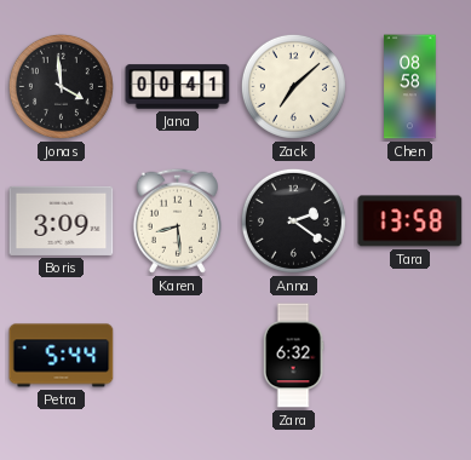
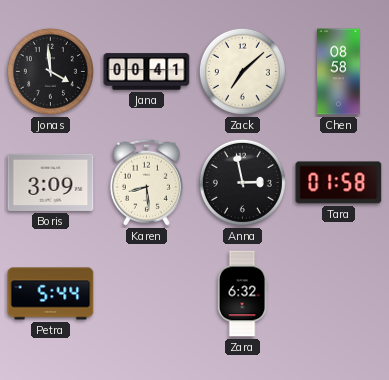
Anna: 2:21 -> 2:58 (242, 182)
Tara: 13:58 -> 01:58 (339, 183)
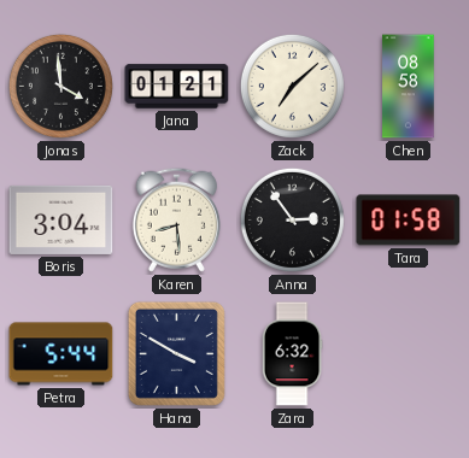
Jana: 00:41 -> 01:21 (177, 87)
Boris: 3:09 -> 3:04 (61, 219)
Anna: 2:58 -> 2:54 (292, 219)
Hana: none -> 3:50 (176, 353)
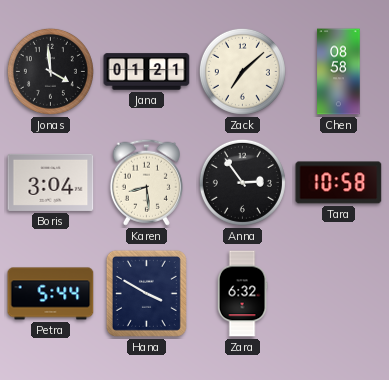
Tara: 01:58 -> 10:58 (339, 183)
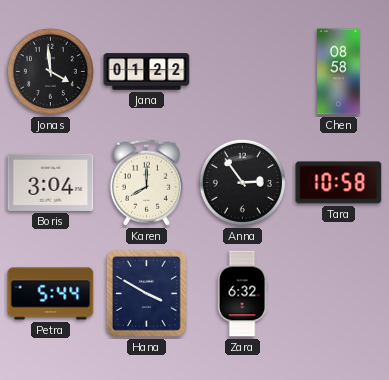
Jana: 01:21 -> 01:22 (147, 72)
Zack: 7:08 -> none (242, 71)
Karen: 8:29 -> 8:00 (146, 182)
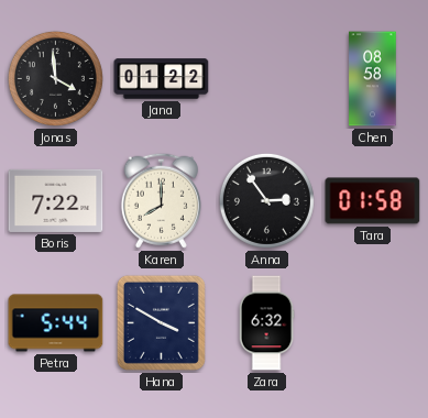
Boris: 3:04 -> 7:22 (56, 200)
Tara: 10:58 -> 01:58 (373, 201)
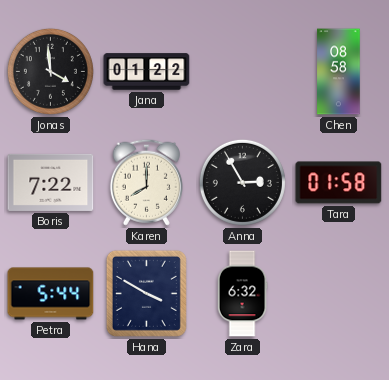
Anna: 2:54 -> 2:55 (242, 182)
